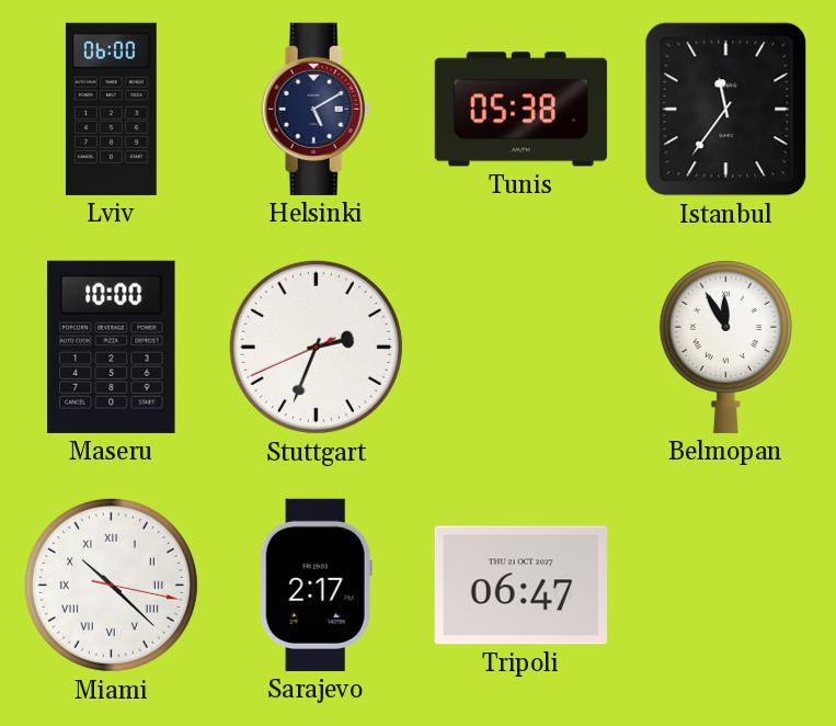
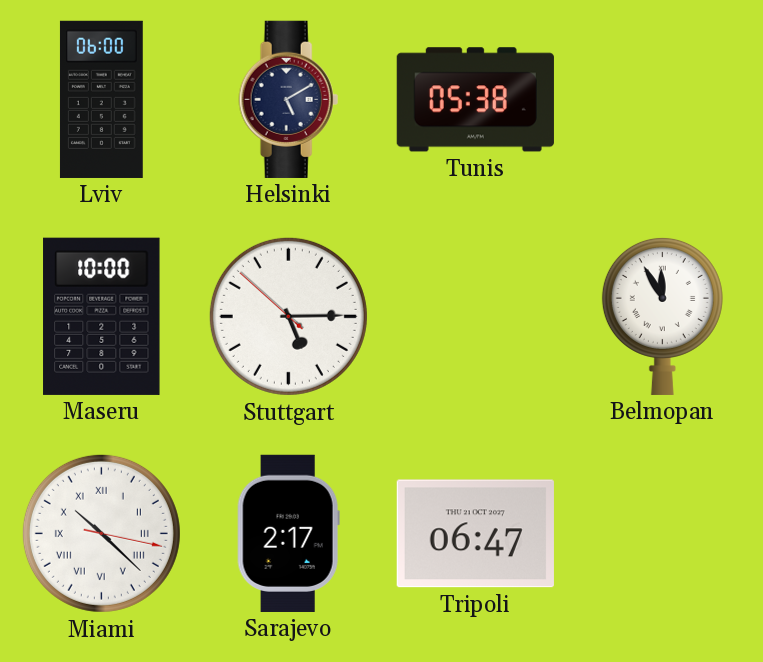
Istanbul: 11:36 -> none (726, 110)
Stuttgart: 2:33 -> 5:14 (288, 316)
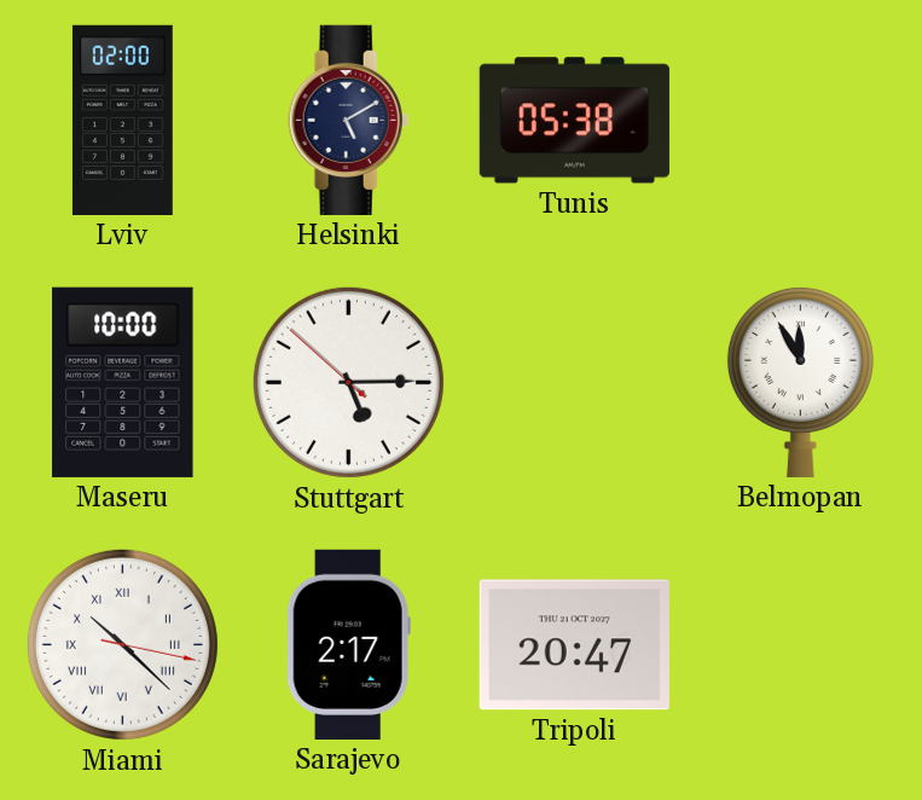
Lviv: 06:00 -> 02:00 (122, 120)
Tripoli: 06:47 -> 20:47 (574, 645)
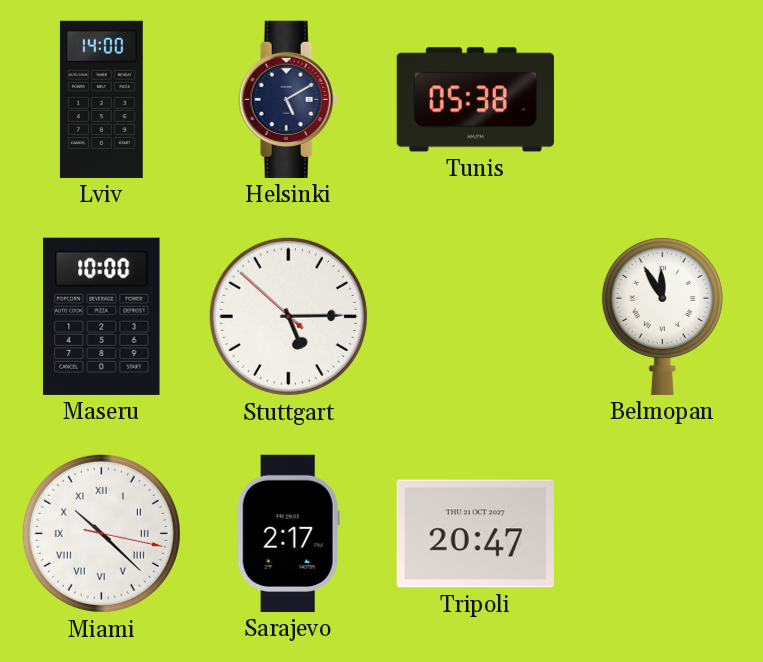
Lviv: 02:00 -> 14:00 (101, 99)
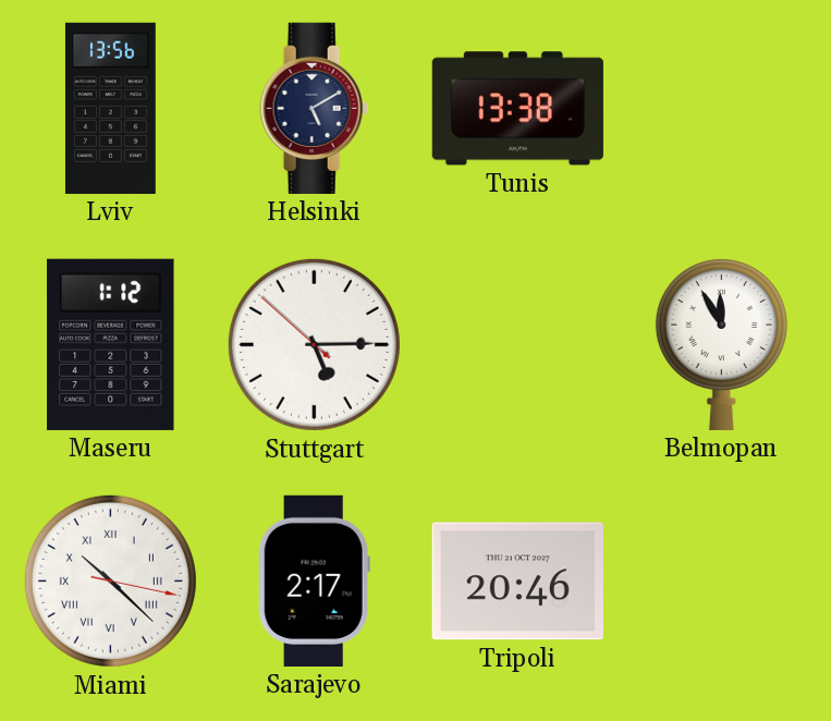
Lviv: 14:00 -> 13:56 (110, 108)
Tunis: 05:38 -> 13:38 (517, 109)
Maseru: 10:00 -> 1:12 (111, 344)
Tripoli: 20:47 -> 20:46 (517, 582)
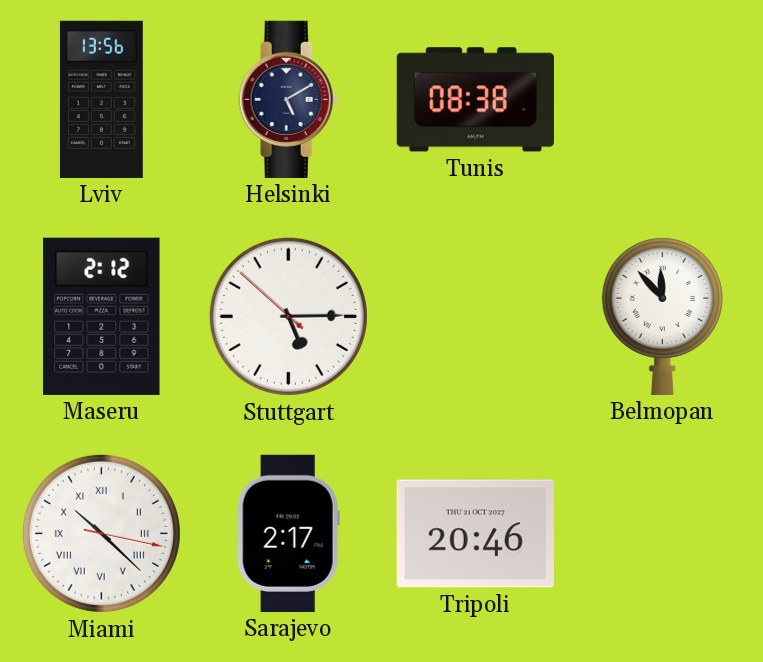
Tunis: 13:38 -> 08:38 (475, 100)
Maseru: 1:12 -> 2:12 (102, 316)
Belmopan: 11:55 -> 11:53 (662, 316)
